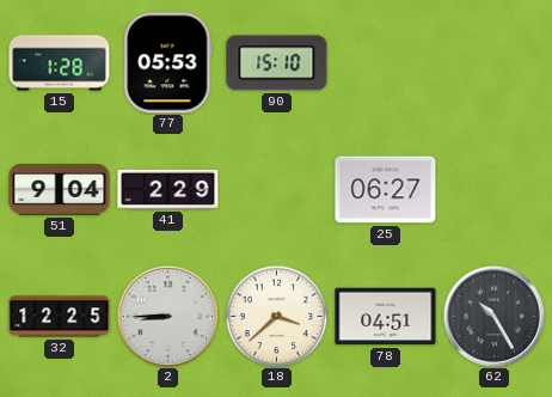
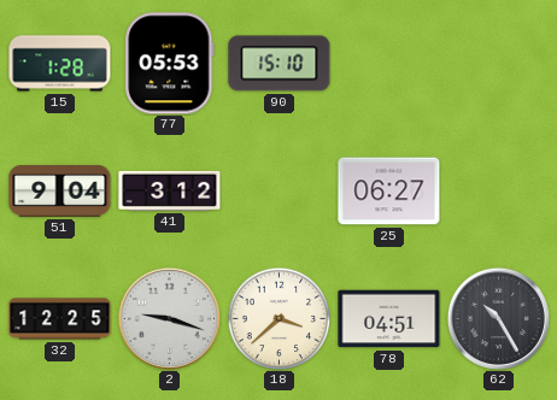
41: 2:29 -> 3:12 (170, 190)
2: 8:45 -> 9:18 (169, 318)
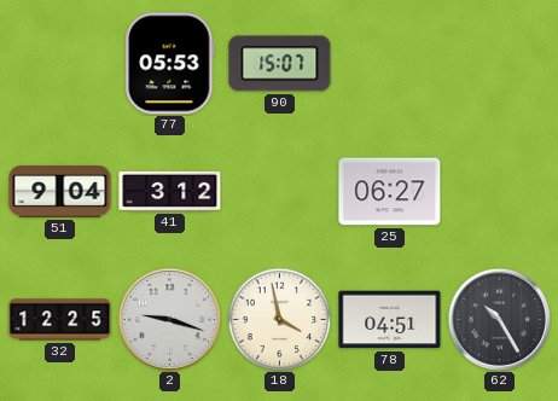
15: 1:28 -> none (60, 64)
90: 15:10 -> 15:07 (280, 64)
18: 3:38 -> 3:58 (279, 319)
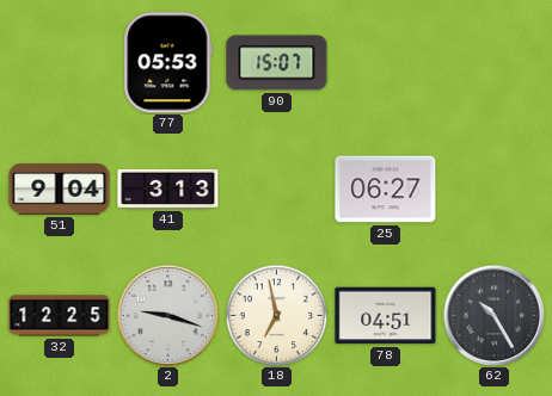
41: 3:12 -> 3:13 (168, 188)
18: 3:58 -> 6:58 (276, 315)
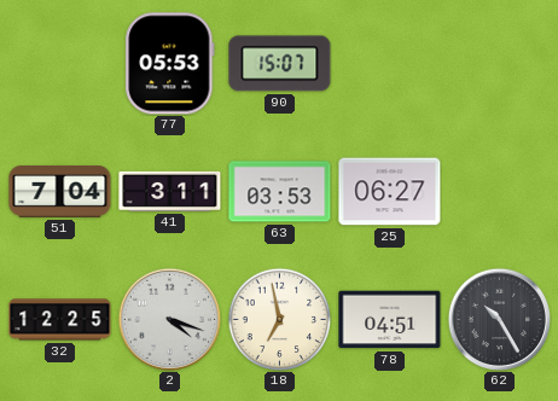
51: 9:04 -> 7:04 (60, 192)
41: 3:13 -> 3:11 (170, 191)
63: none -> 03:53 (280, 192)
2: 9:18 -> 4:18 (169, 319)
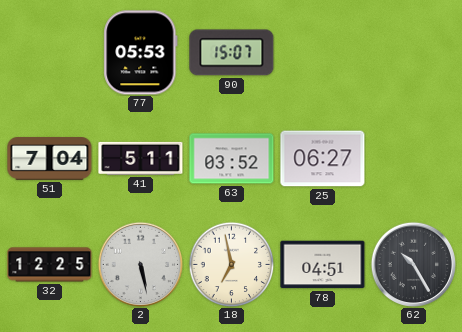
41: 3:11 -> 5:11 (141, 158)
63: 03:53 -> 03:52 (232, 159)
2: 4:18 -> 5:28 (140, 264)
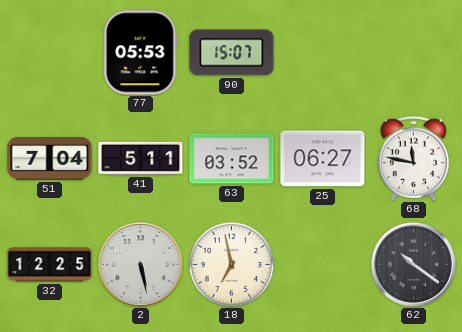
68: none -> 11:47 (413, 158)
78: 04:51 -> none (323, 265)
62: 10:25 -> 10:21 (413, 264)
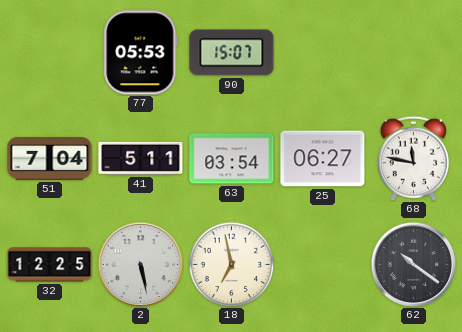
63: 03:52 -> 03:54 (232, 159)
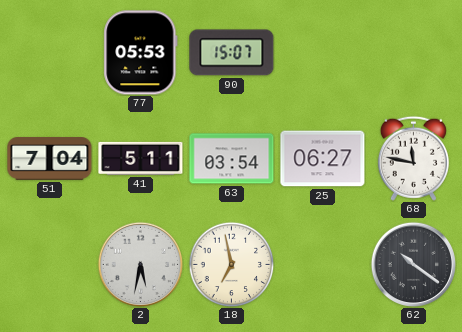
32: 12:25 -> none (50, 265)
2: 5:28 -> 5:32 (140, 264)
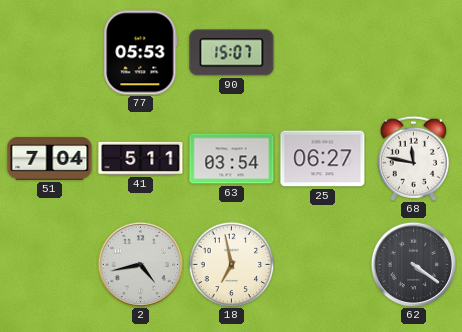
2: 5:32 -> 4:43 (140, 264)
62: 10:21 -> 4:21 (413, 264)
